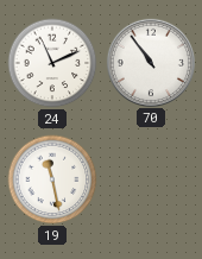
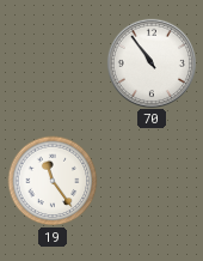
24: 11:11 -> none (52, 63)
19: 11:28 -> 11:24 (53, 181)
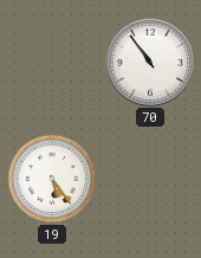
19: 11:24 -> 5:24 (52, 179)
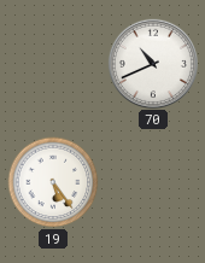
70: 10:54 -> 10:41 (152, 63)
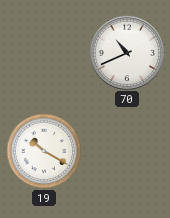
19: 5:24 -> 10:20 (44, 151)
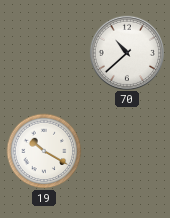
70: 10:41 -> 10:38 (126, 52)
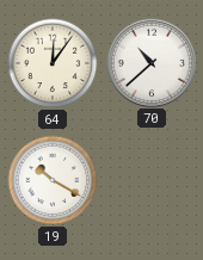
64: none -> 12:06 (53, 63)
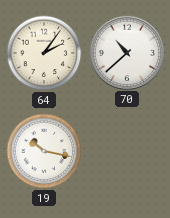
64: 12:06 -> 2:06 (44, 53)
19: 10:20 -> 10:17 (44, 151)
